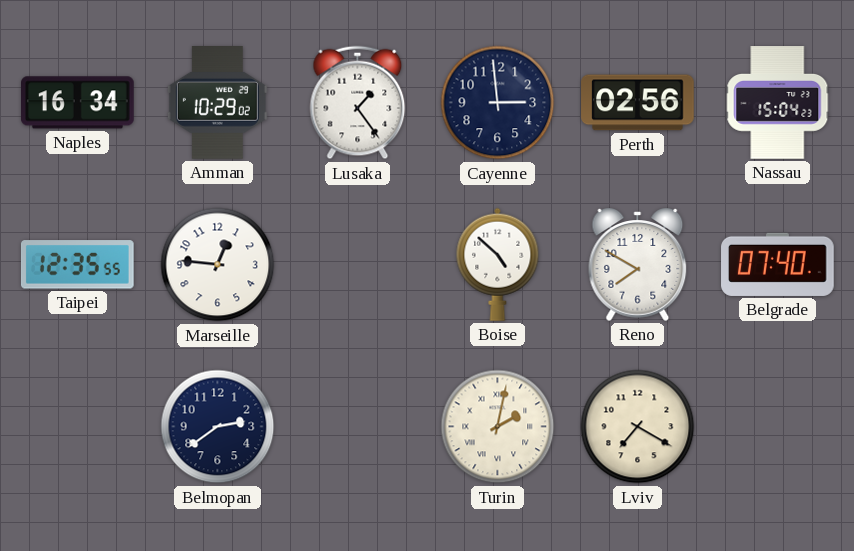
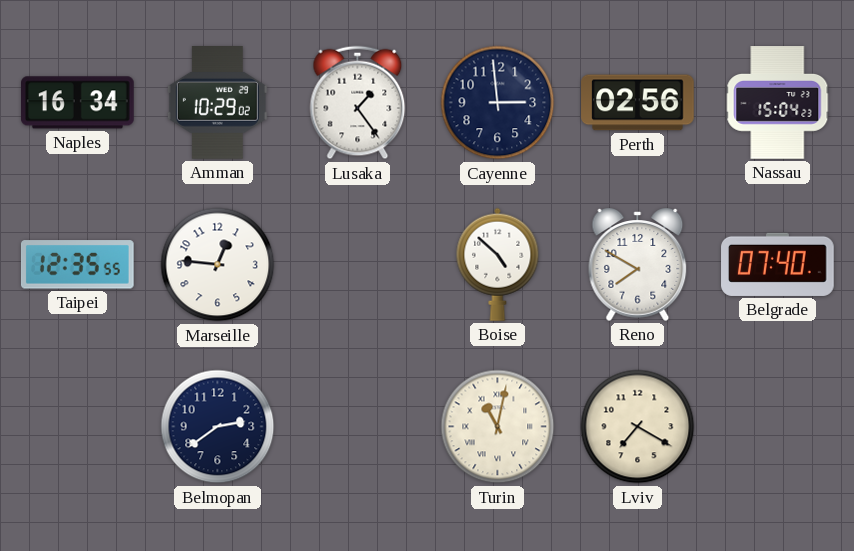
Turin: 2:02 -> 11:02 (498, 427)
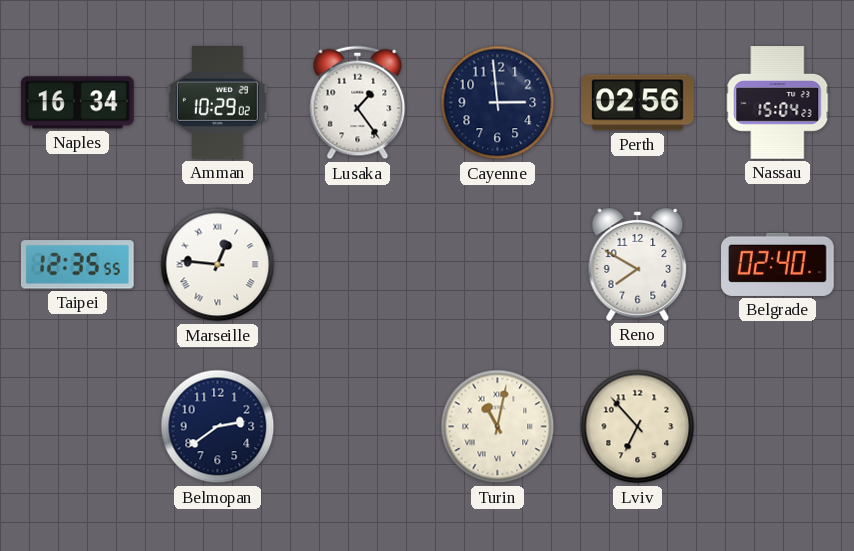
Marseille numerals: Arabic -> Roman (218, 265)
Boise: 4:52 -> none (498, 264)
Belgrade: 07:40 -> 02:40 (778, 264)
Lviv: 7:20 -> 6:53 (638, 427)
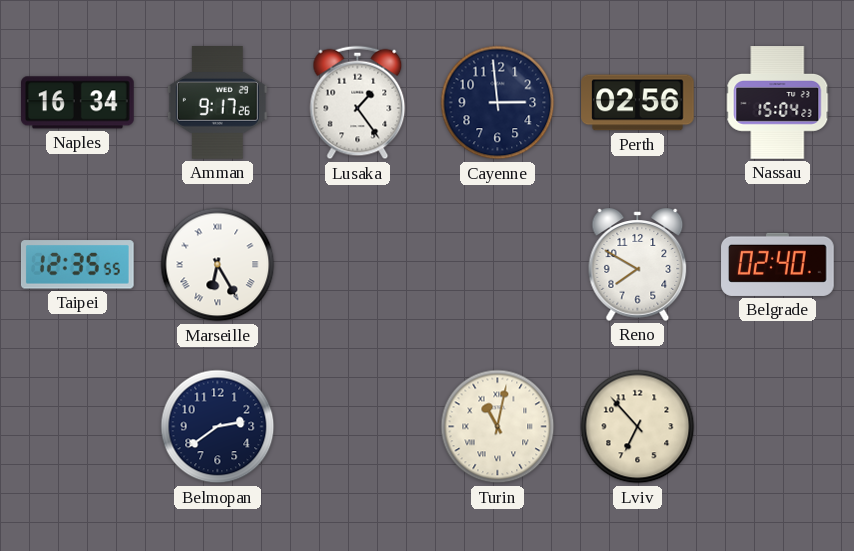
Amman: 10:29 -> 9:17 (217, 103)
Marseille: 12:46 -> 6:25 (218, 265)
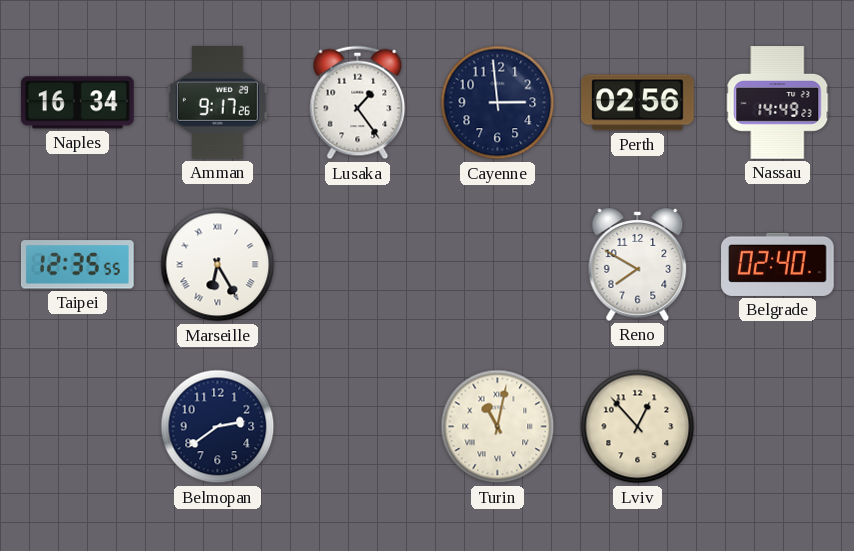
Nassau: 15:04 -> 14:49 (778, 103)
Lviv: 6:53 -> 12:53 (638, 427)
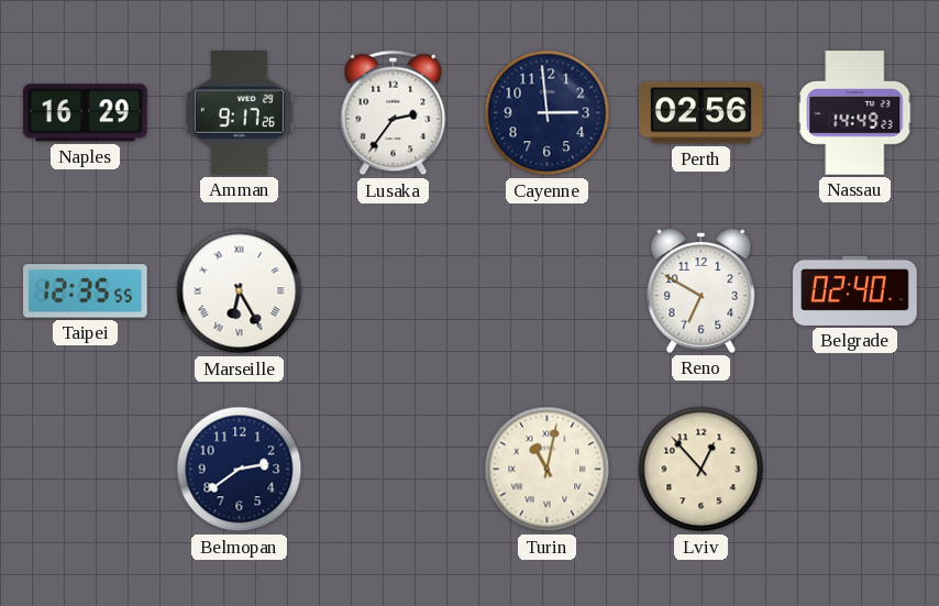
Naples: 16:34 -> 16:29 (86, 113)
Lusaka: 1:24 -> 2:36 (394, 113)
Reno: 7:50 -> 6:50 (702, 290)
